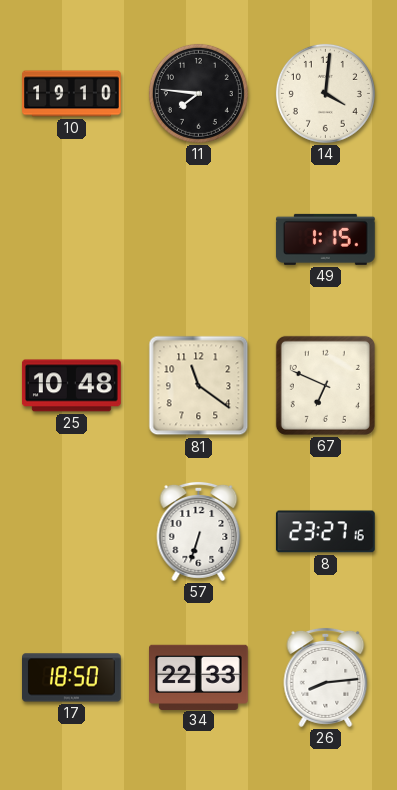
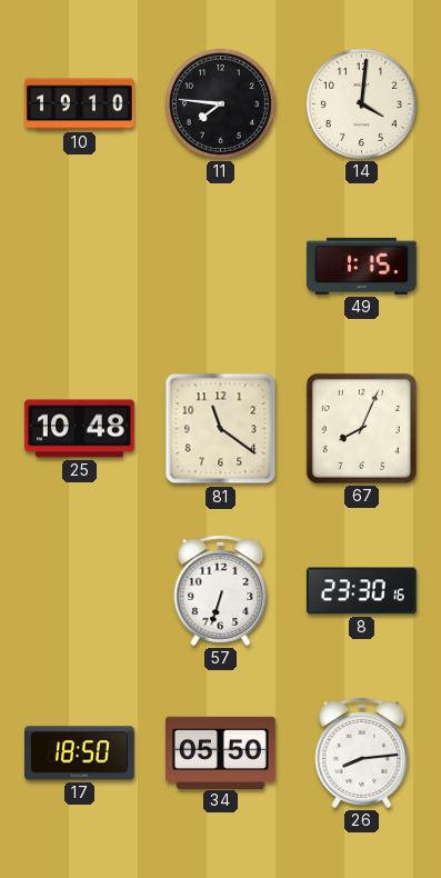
67: 6:49 -> 8:04 (361, 428)
8: 23:27 -> 23:30 (361, 591)
34: 22:33 -> 05:50 (221, 752)
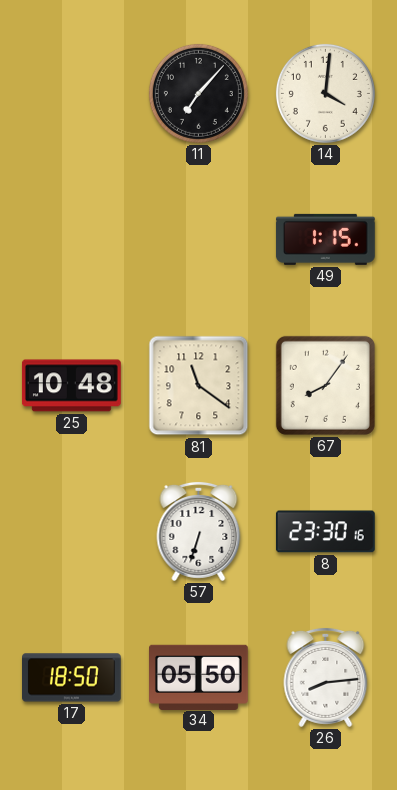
10: 19:10 -> none (80, 104)
11: 7:46 -> 7:07 (198, 93)
67: 8:04 -> 8:06 (325, 385)
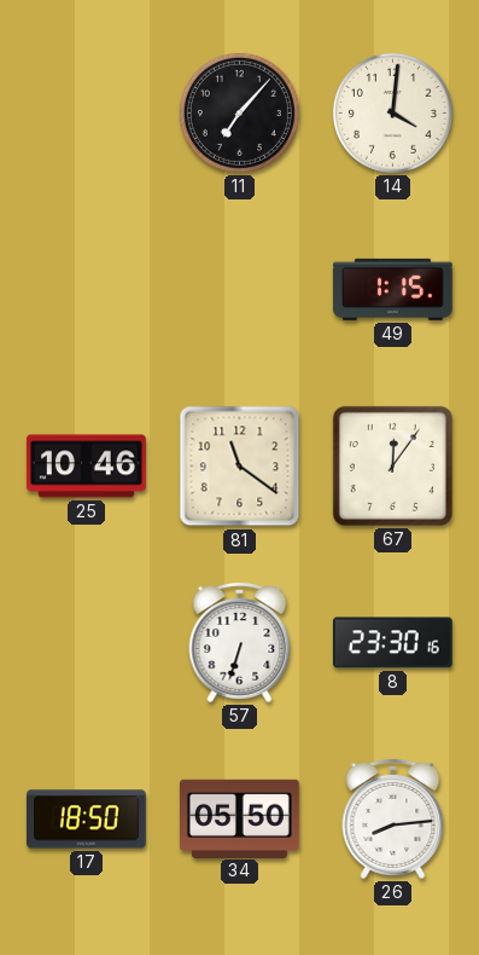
25: 10:48 -> 10:46 (87, 467)
67: 8:06 -> 12:06 (392, 465)
